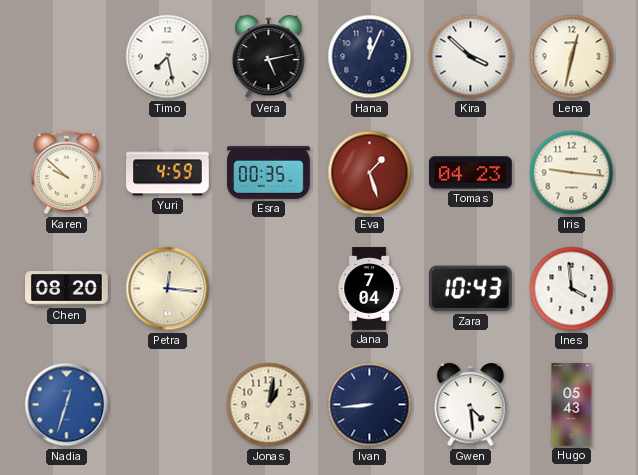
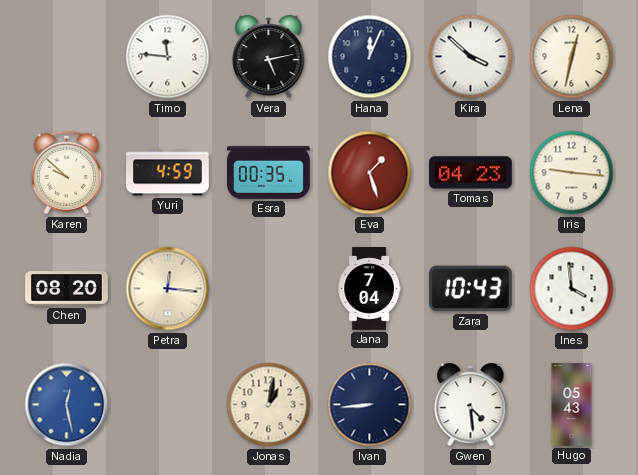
Timo: 7:28 -> 11:46 (168, 57)
Nadia: 12:33 -> 12:28 (67, 405)
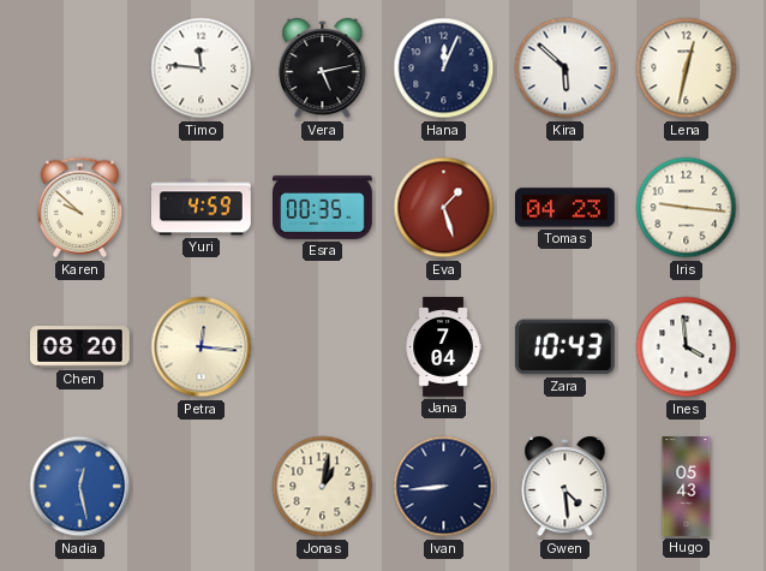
Kira: 3:52 -> 5:52 (565, 69)
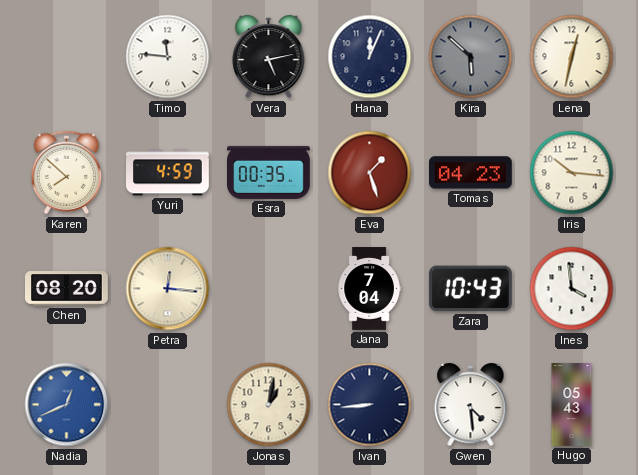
Kira dial: white -> grey (471, 57)
Karen: 9:52 -> 7:52 (67, 173)
Iris: 9:16 -> 10:16 (572, 173)
Nadia: 12:28 -> 12:41 (67, 405)
